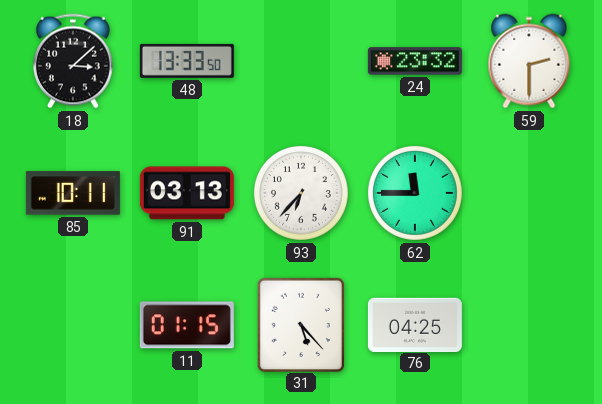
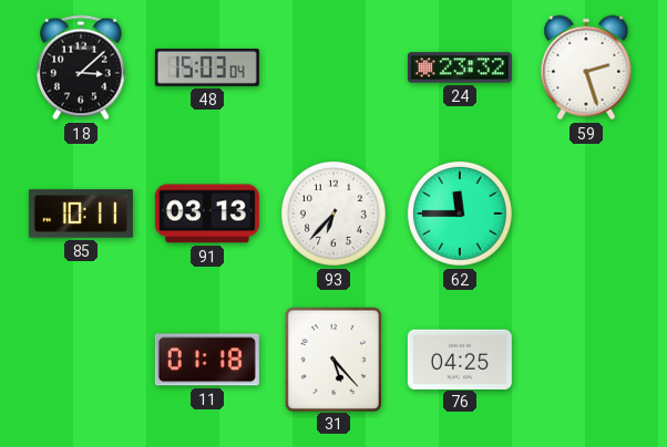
48: 13:33 -> 15:03 (207, 67)
59: 2:30 -> 2:27 (586, 67)
11: 01:15 -> 01:18 (207, 360)
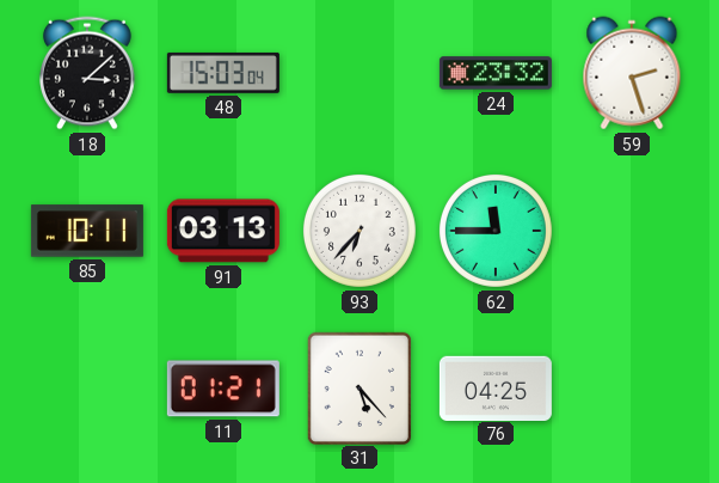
11: 01:18 -> 01:21 (223, 389)
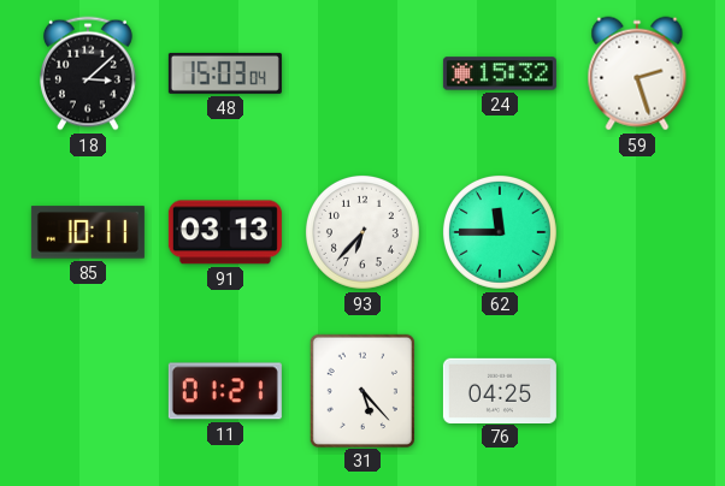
24: 23:32 -> 15:32 (500, 73)
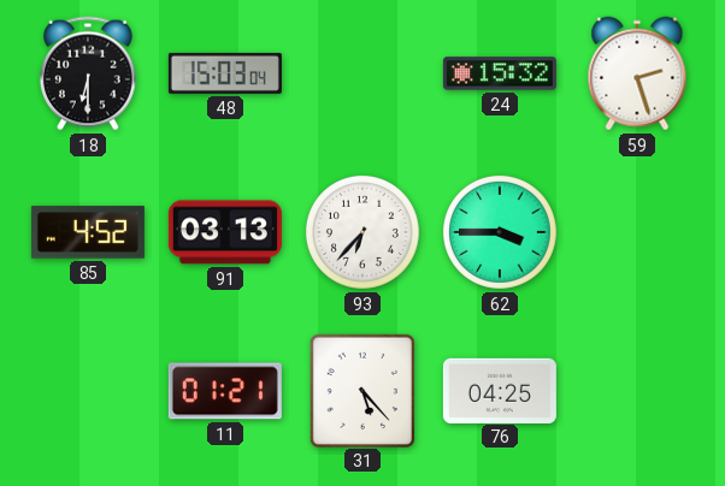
18: 3:08 -> 6:30 (88, 73)
85: 10:11 -> 4:52 (88, 232)
62: 11:45 -> 3:45 (500, 232)
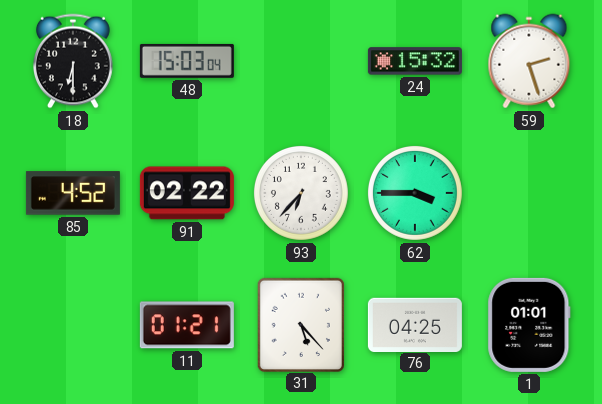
91: 03:13 -> 02:22 (187, 193)
1: none -> 01:01 (529, 325)
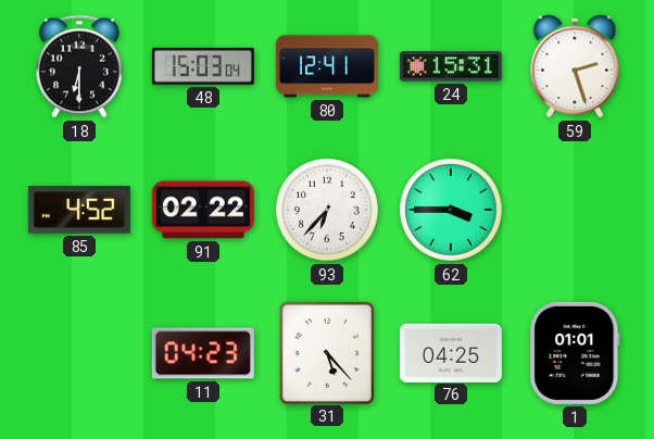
80: none -> 12:41 (327, 66)
24: 15:32 -> 15:31 (451, 66)
11: 01:21 -> 04:23 (203, 353)
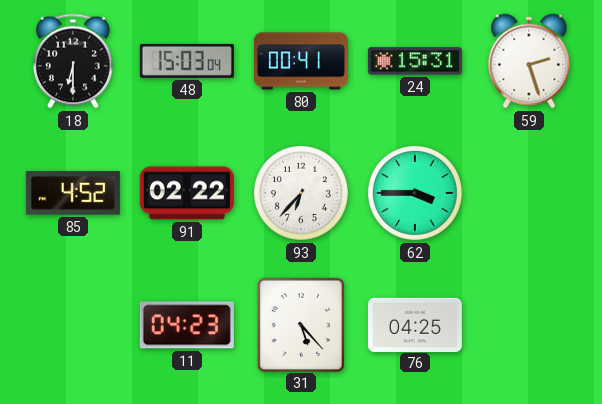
80: 12:41 -> 00:41 (301, 61)
1: 01:01 -> none (575, 353)
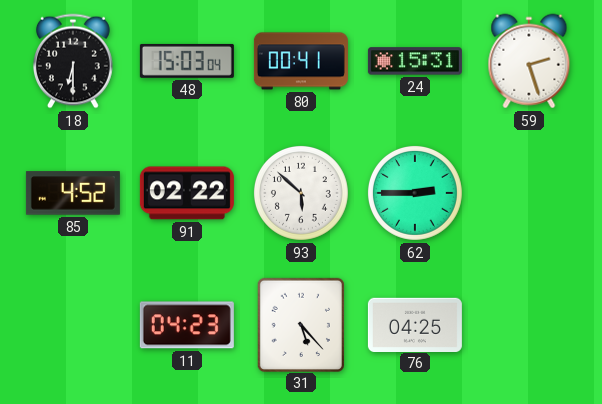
93: 6:37 -> 5:52 (301, 193)
62: 3:45 -> 2:45 (415, 193)
